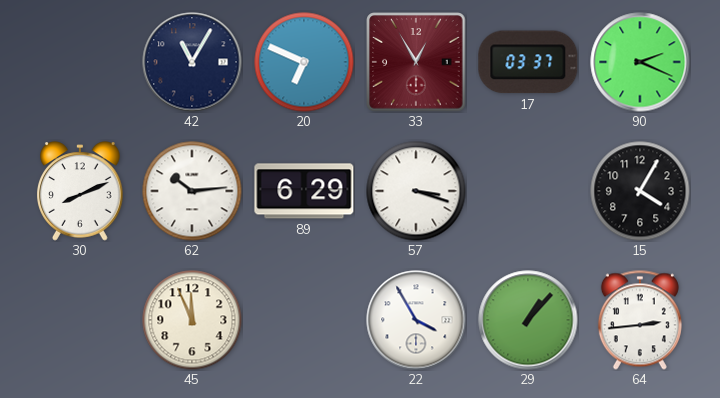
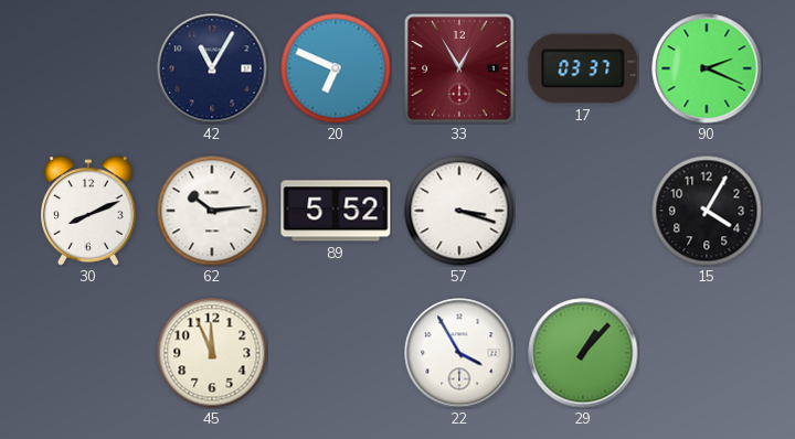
89: 6:29 -> 5:52 (336, 211)
64: 2:44 -> none (640, 320)
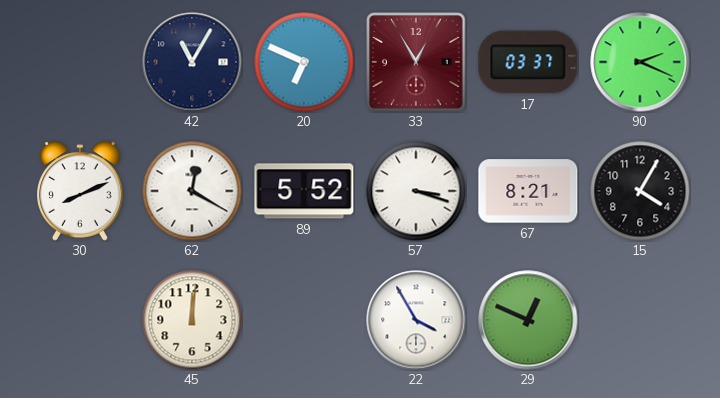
62: 10:14 -> 12:20 (192, 191)
67: none -> 8:21 (528, 191)
45: 11:56 -> 12:01 (192, 320)
29: 1:07 -> 12:49 (528, 320)
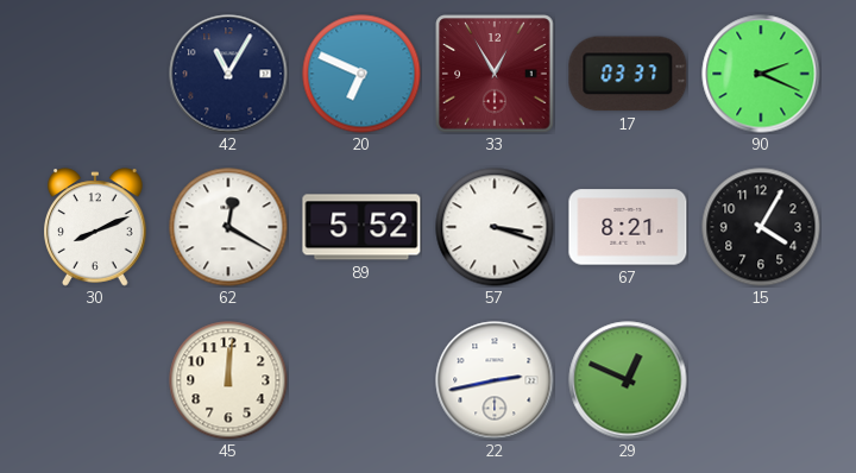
22: 3:55 -> 2:43 (495, 380)
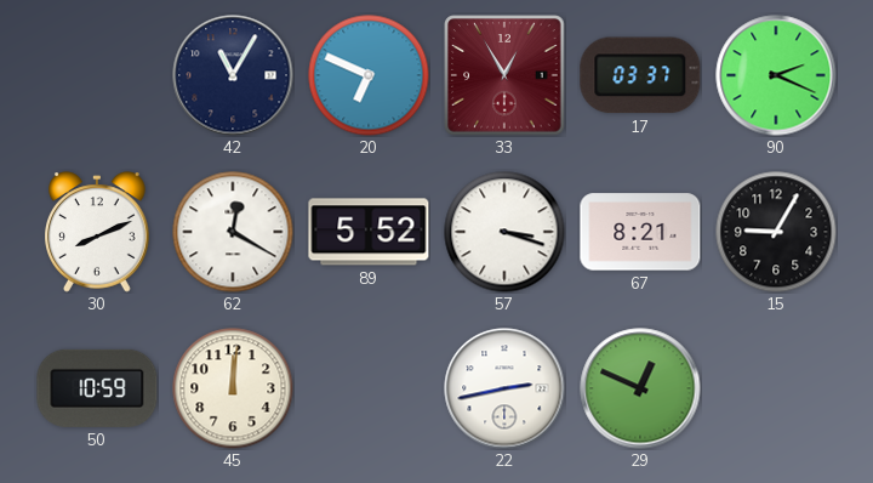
15: 4:05 -> 9:05 (776, 232)
50: none -> 10:59 (97, 388)
